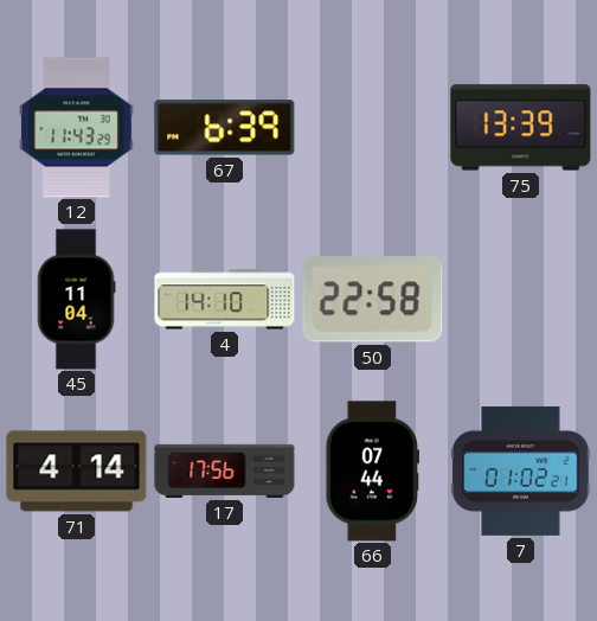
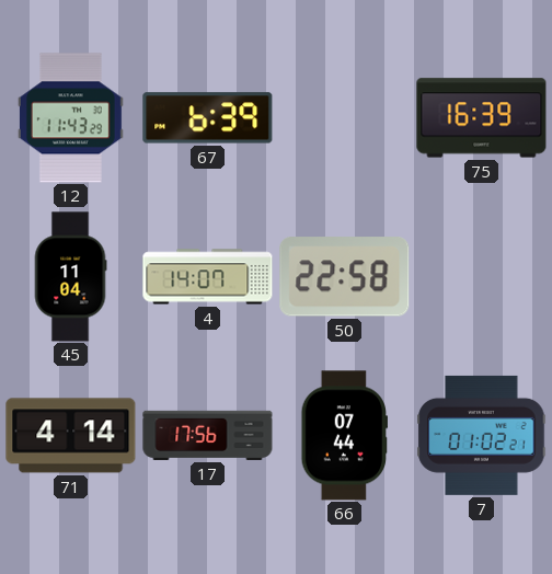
75: 13:39 -> 16:39 (482, 118)
4: 14:10 -> 14:07 (208, 277)
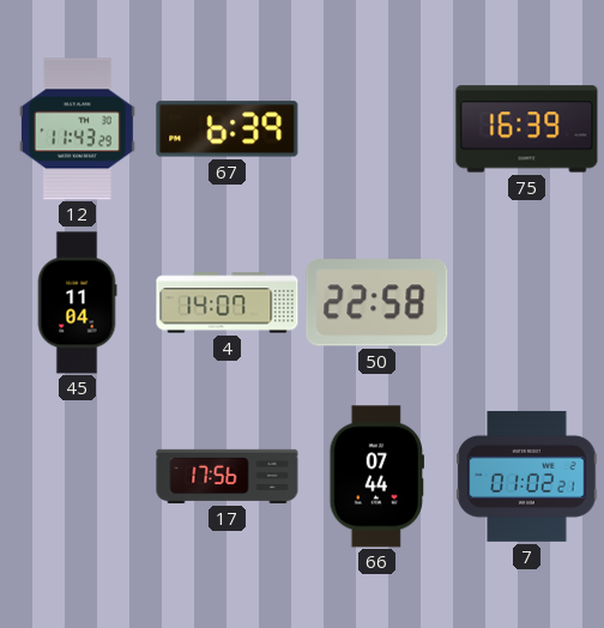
71: 4:14 -> none (71, 436)
